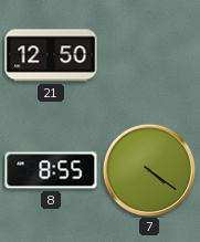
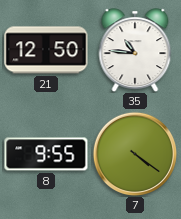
35: none -> 10:46 (135, 50)
8: 8:55 -> 9:55 (46, 154)
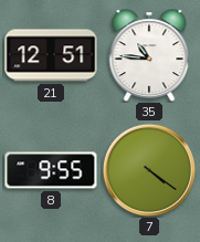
21: 12:50 -> 12:51 (51, 55)
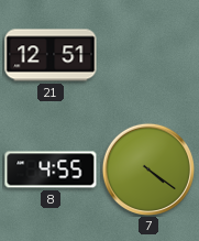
35: 10:46 -> none (149, 55)
8: 9:55 -> 4:55 (51, 169)
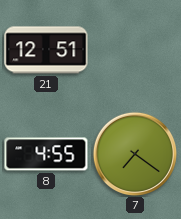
7: 4:21 -> 7:21 (134, 153)
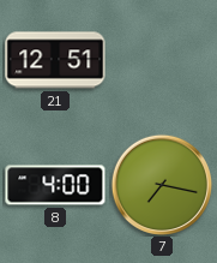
8: 4:55 -> 4:00 (55, 185)
7: 7:21 -> 7:17 (161, 184)
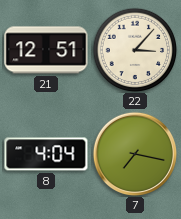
22: none -> 3:07 (135, 50)
8: 4:00 -> 4:04 (46, 154)
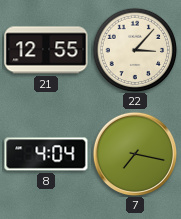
21: 12:51 -> 12:55 (46, 50)
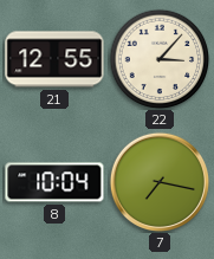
8: 4:04 -> 10:04 (54, 182)
